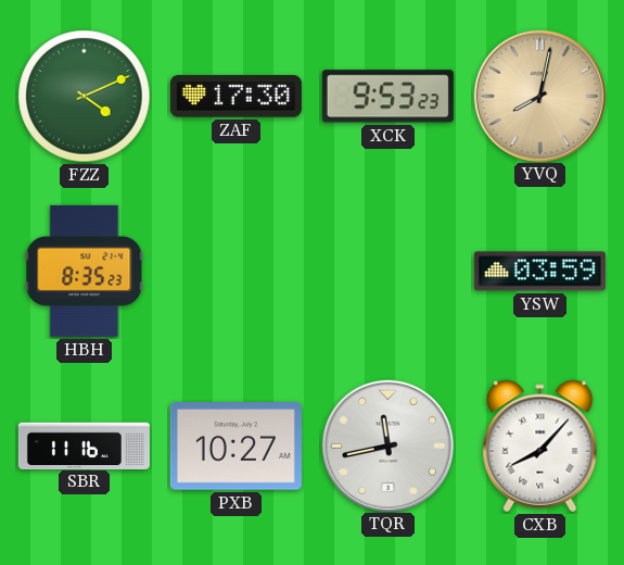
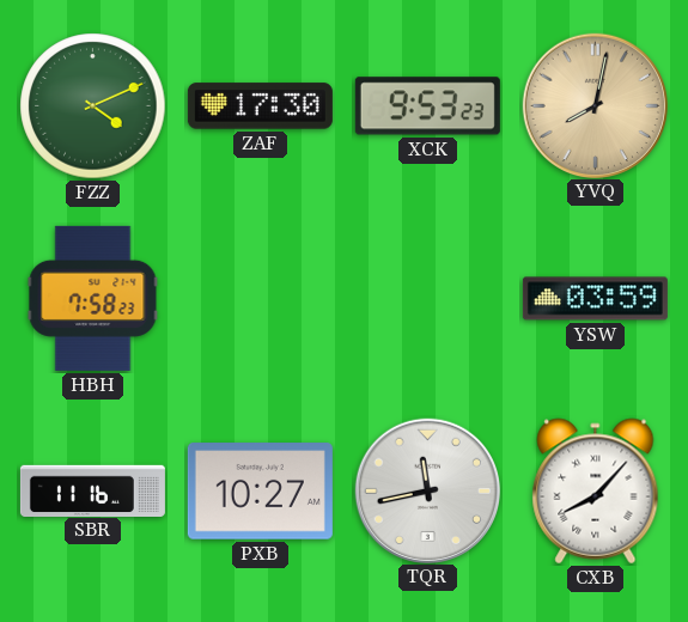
HBH: 8:35 -> 7:58 (93, 298)
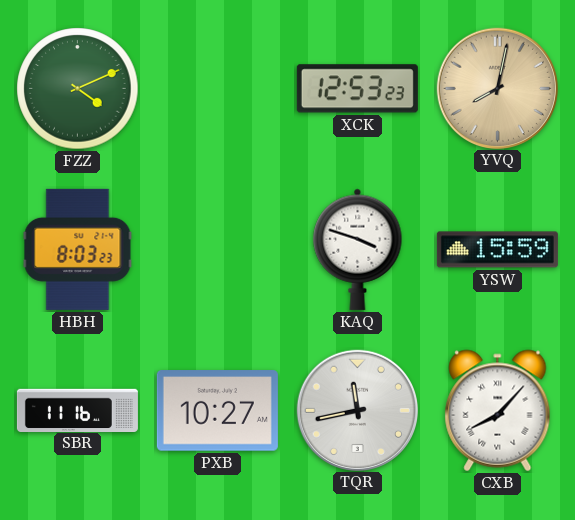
ZAF: 17:30 -> none (260, 106)
XCK: 9:53 -> 12:53 (357, 89)
HBH: 7:58 -> 8:03 (78, 249)
KAQ: none -> 3:48 (358, 249)
YSW: 03:59 -> 15:59 (497, 250)
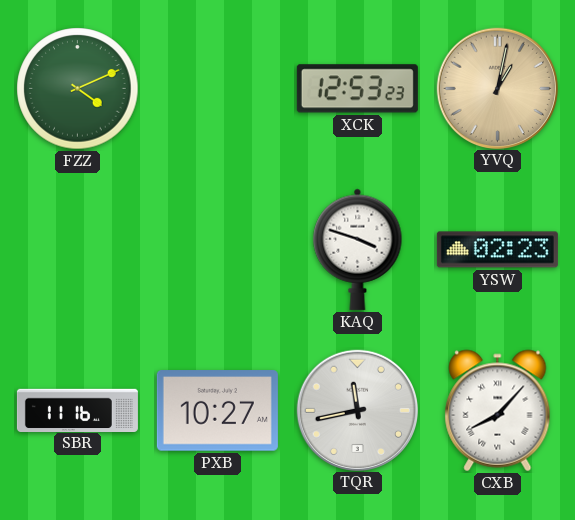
YVQ: 8:02 -> 1:02 (497, 88)
HBH: 8:03 -> none (78, 249)
YSW: 15:59 -> 02:23 (497, 250)
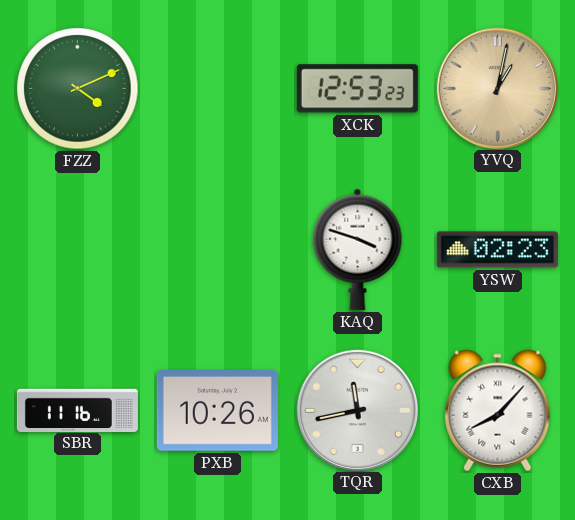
PXB: 10:27 -> 10:26 (217, 411)
